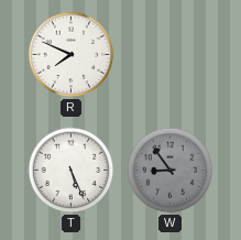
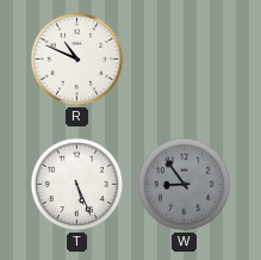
R: 7:49 -> 10:49 (77, 60)
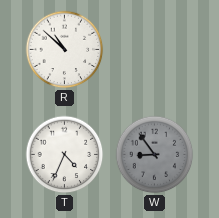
R: 10:49 -> 10:52 (65, 50)
T: 5:26 -> 4:34 (65, 155)
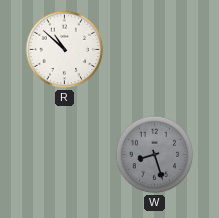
T: 4:34 -> none (65, 155)
W: 8:54 -> 8:27 (155, 155)
